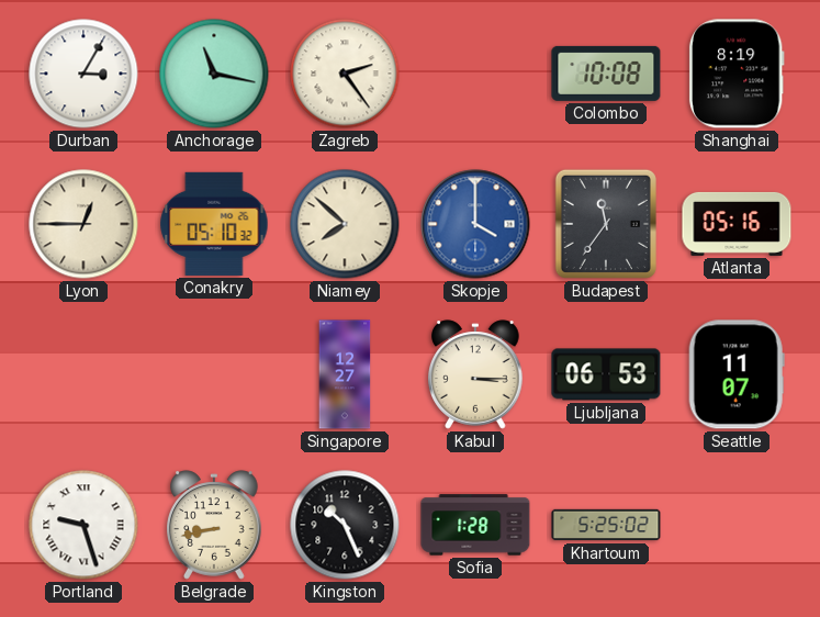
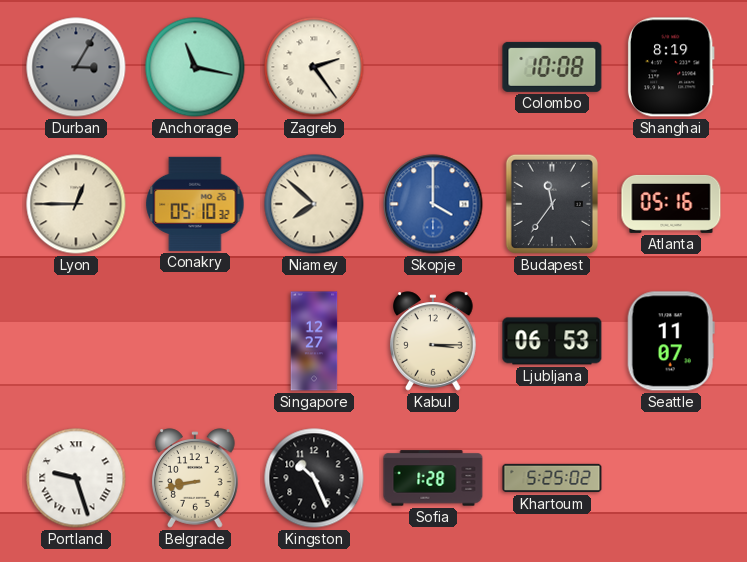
Durban dial: white -> grey (76, 67)
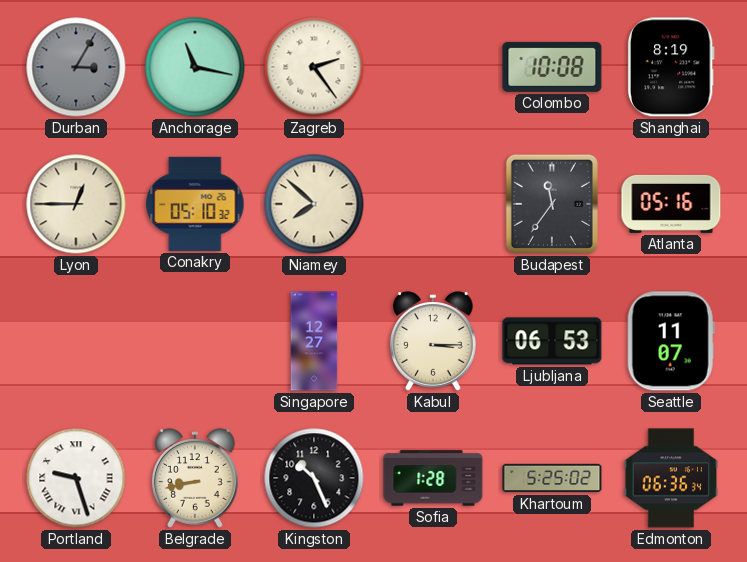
Skopje: 4:00 -> none (433, 204)
Edmonton: none -> 06:36 (671, 478)
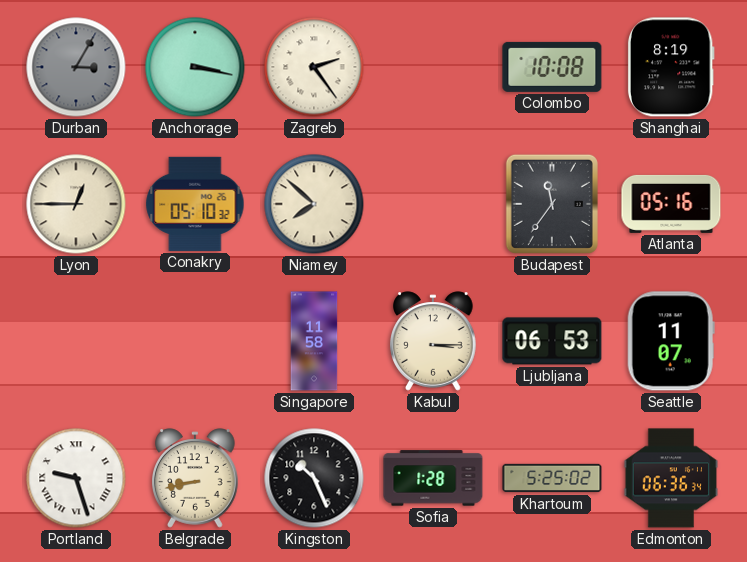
Anchorage: 11:17 -> 3:17 (195, 67)
Singapore: 12:27 -> 11:58 (314, 341)
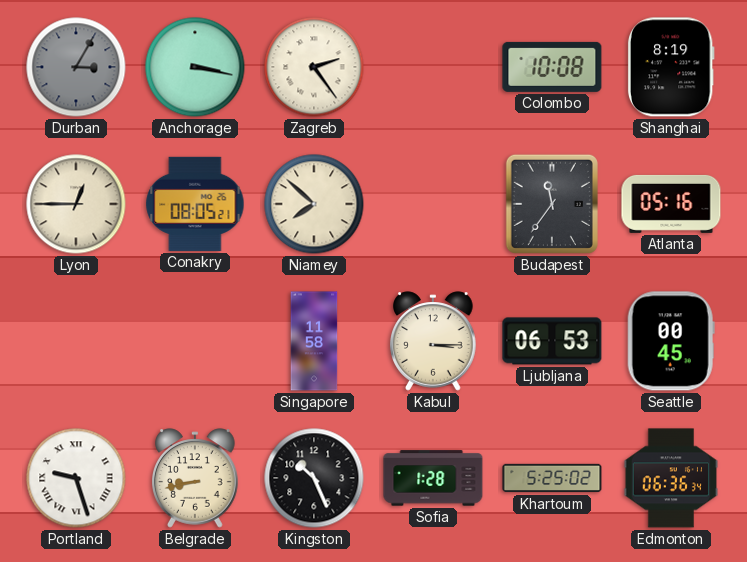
Conakry: 05:10 -> 08:05 (195, 204)
Seattle: 11:07 -> 00:45 (671, 341)
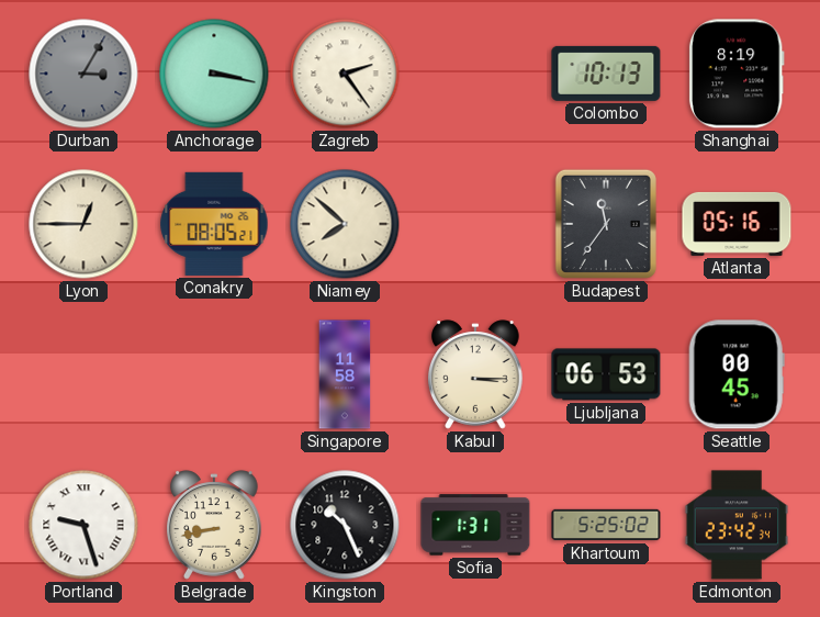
Colombo: 10:08 -> 10:13 (606, 74)
Sofia: 1:28 -> 1:31 (475, 525)
Edmonton: 06:36 -> 23:42 (737, 525)
